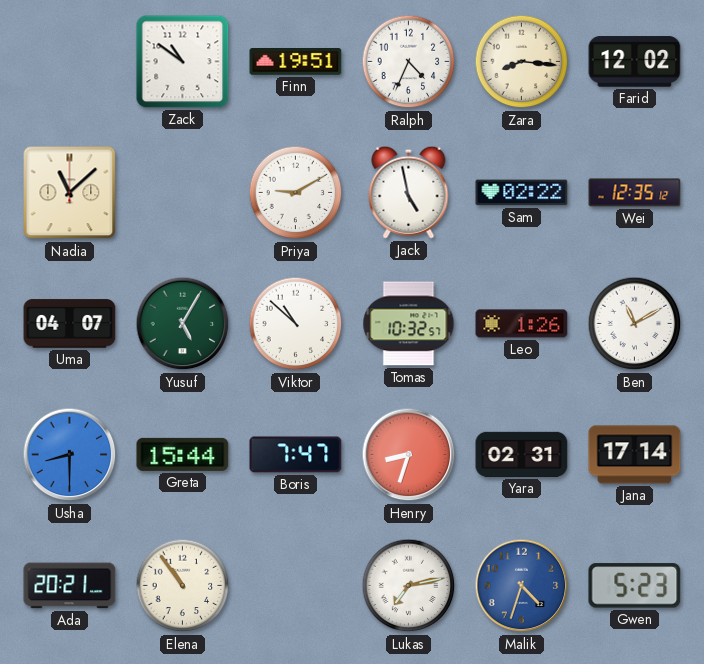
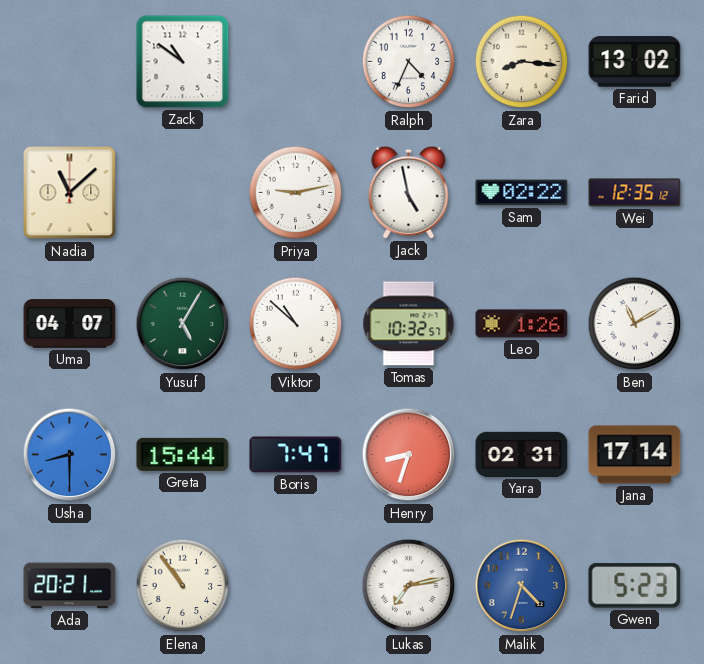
Finn: 19:51 -> none (296, 62)
Farid: 12:02 -> 13:02 (635, 62)
Priya: 9:10 -> 9:13 (296, 193)
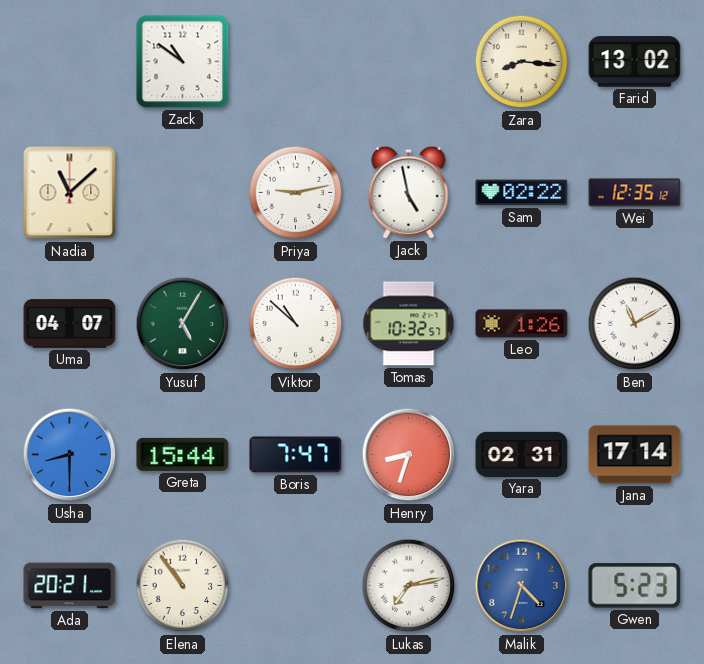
Ralph: 4:34 -> none (409, 62)
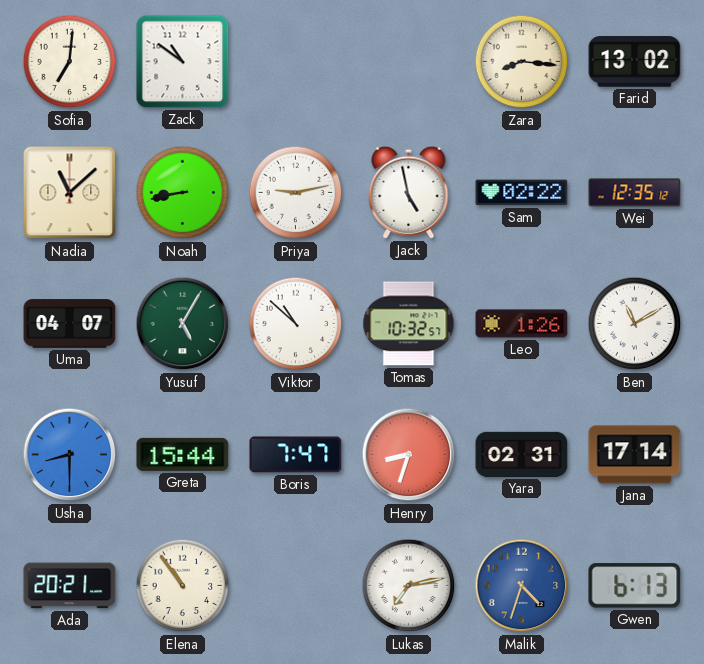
Sofia: none -> 7:01 (70, 62)
Noah: none -> 8:43 (183, 193)
Gwen: 5:23 -> 6:13 (635, 586)
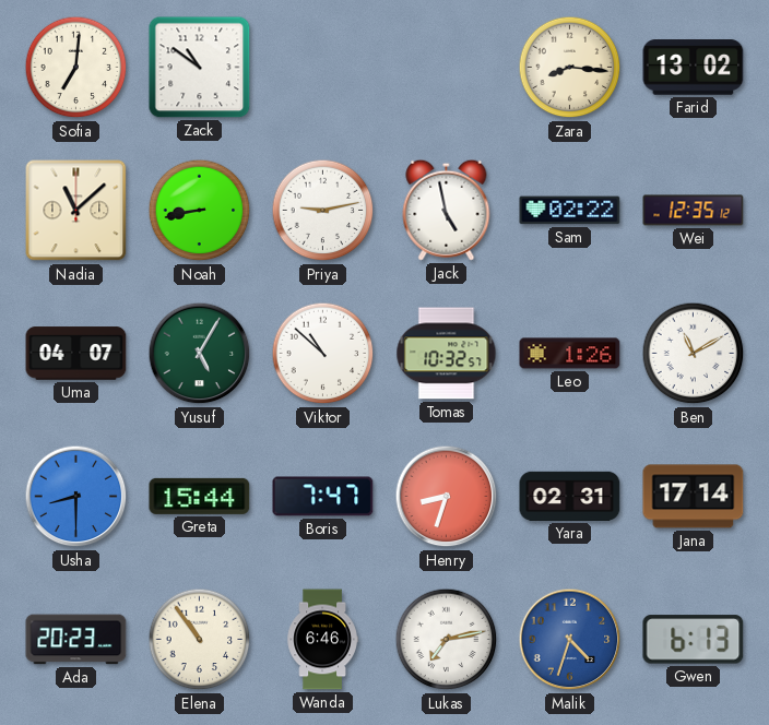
Ada: 20:21 -> 20:23 (76, 640)
Wanda: none -> 6:46 (322, 640)
